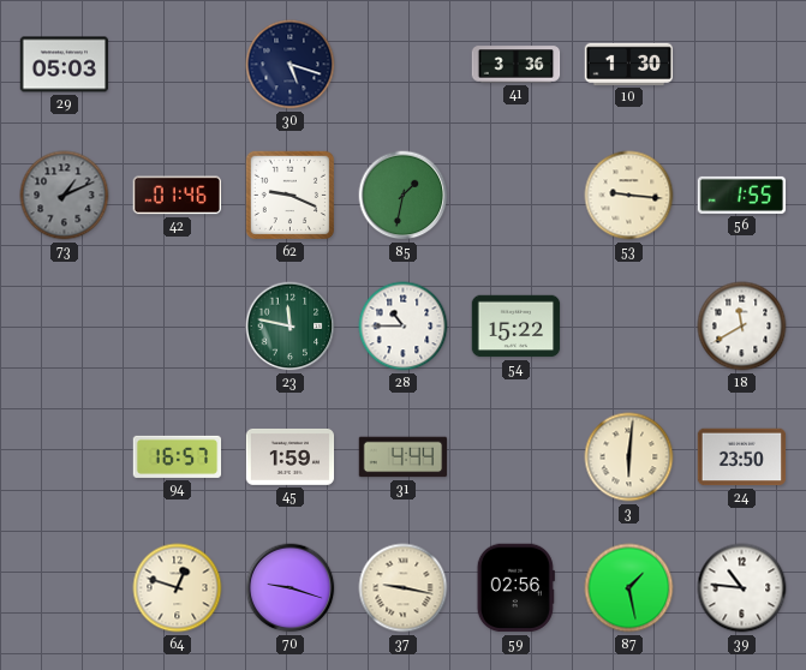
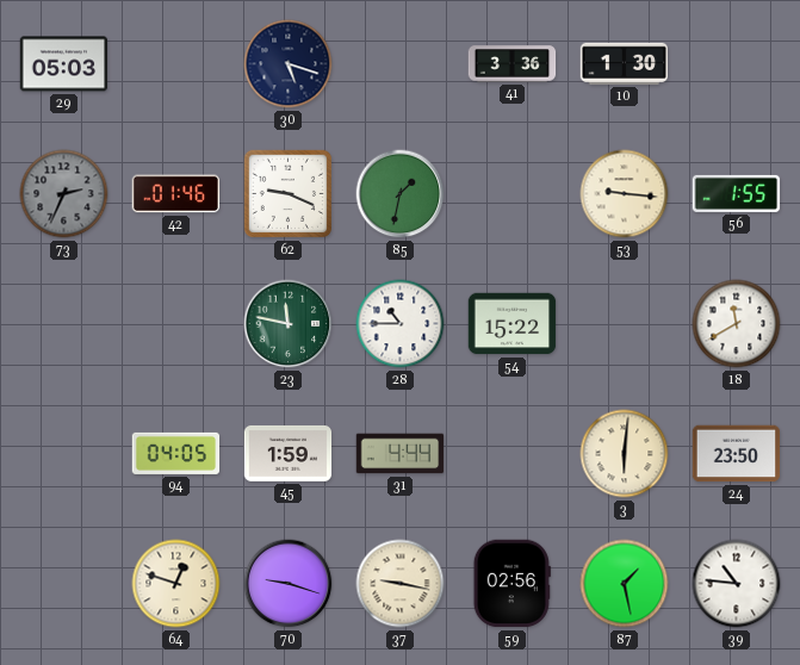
73: 1:11 -> 2:34 (64, 194)
94: 16:57 -> 04:05 (176, 453)
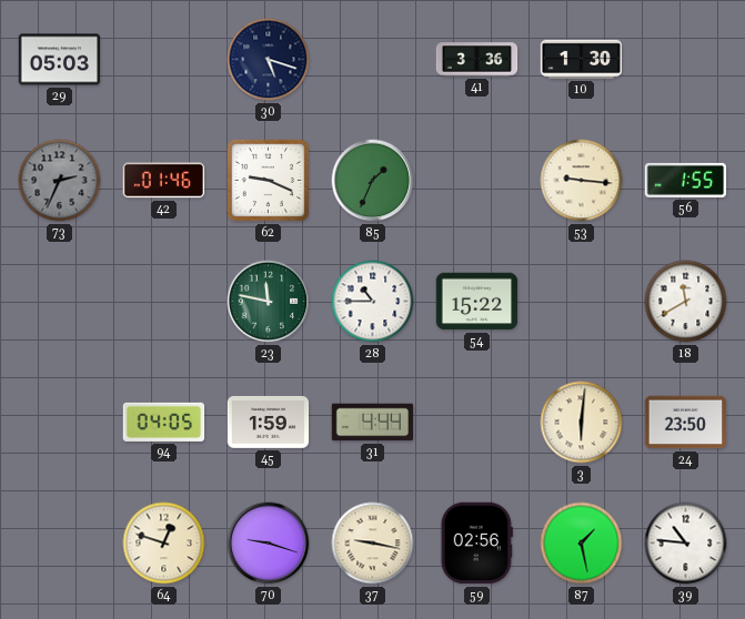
85: 1:32 -> 1:34 (373, 181)
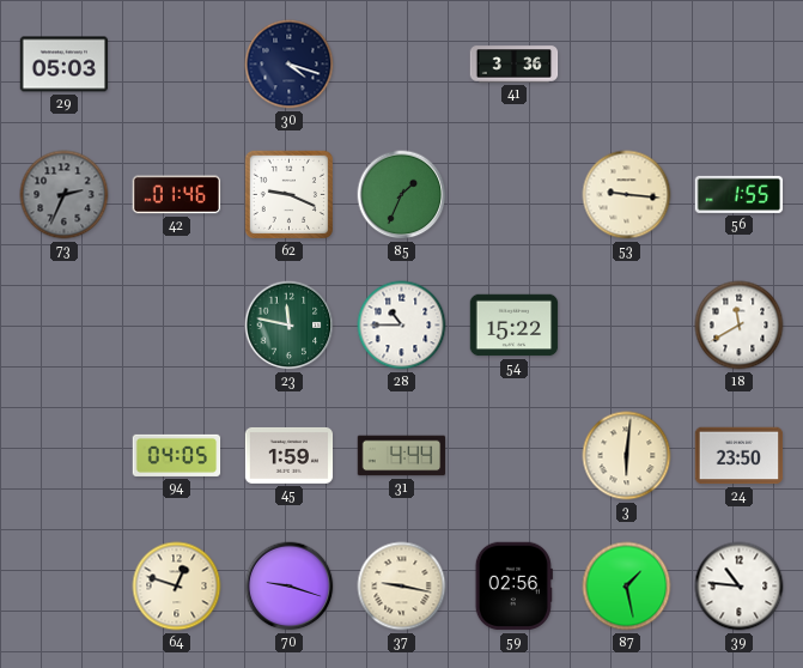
30: 5:18 -> 4:18 (290, 65)
10: 1:30 -> none (582, 59)
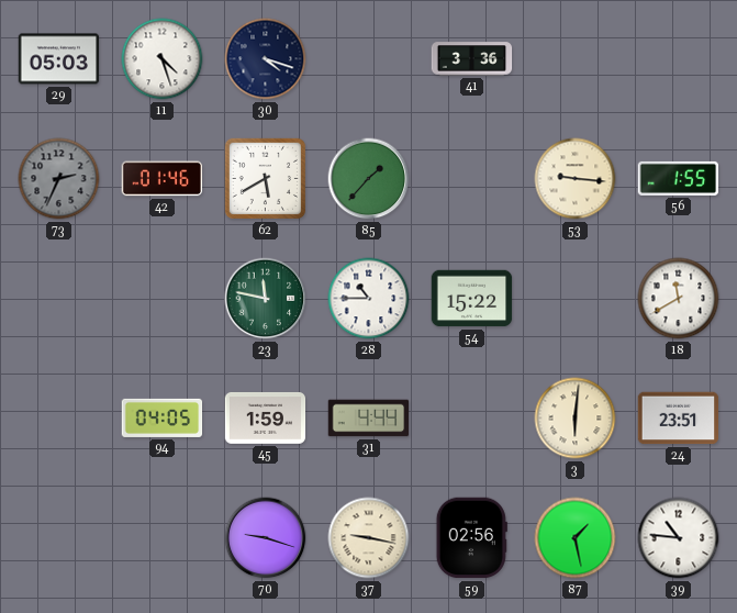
11: none -> 4:27 (163, 59)
62: 9:19 -> 5:40 (265, 178)
85: 1:34 -> 1:37 (369, 179)
24: 23:50 -> 23:51 (679, 419)
64: 12:48 -> none (177, 587)
